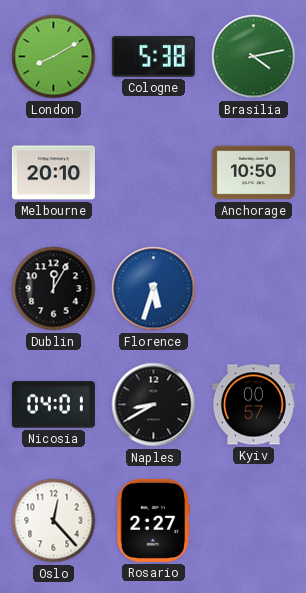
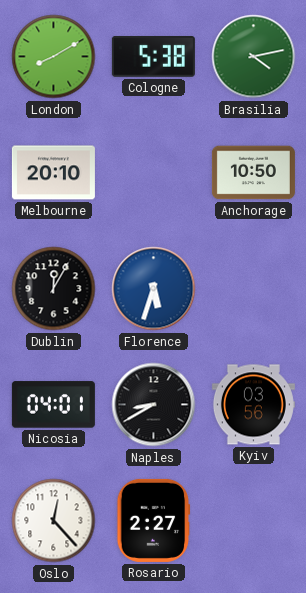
Kyiv: 00:57 -> 03:56 (253, 405)
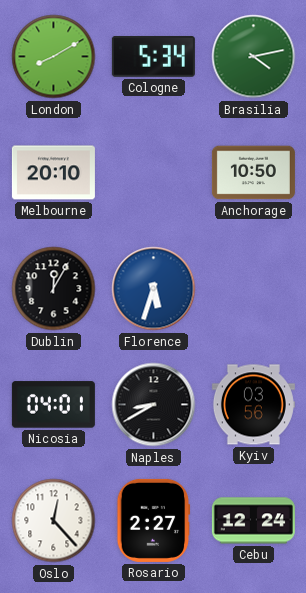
Cologne: 5:38 -> 5:34 (153, 57)
Cebu: none -> 12:24 (253, 521)
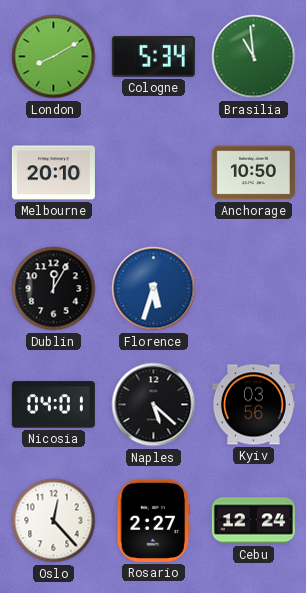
Brasilia: 4:13 -> 10:59 (254, 57)
Naples: 8:40 -> 5:22 (154, 405)
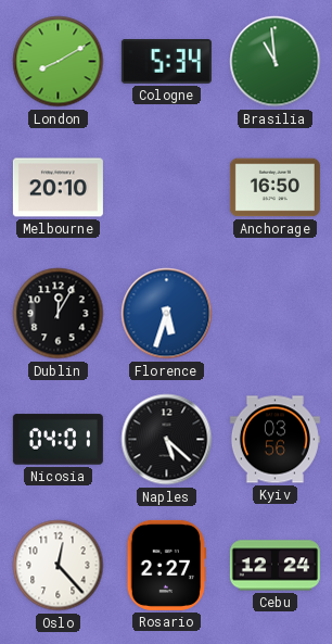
Anchorage: 10:50 -> 16:50 (274, 188)
